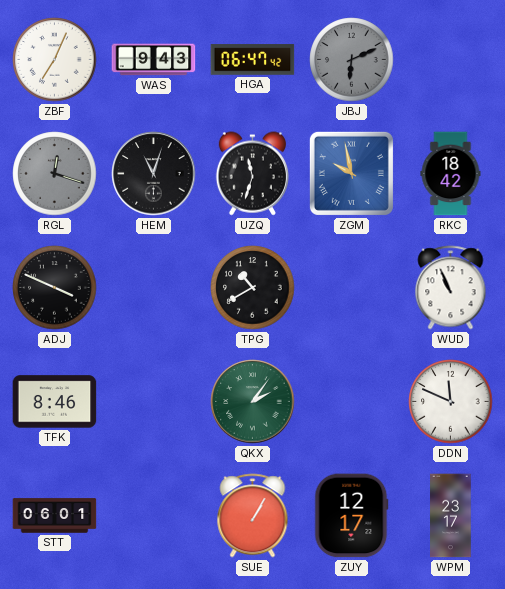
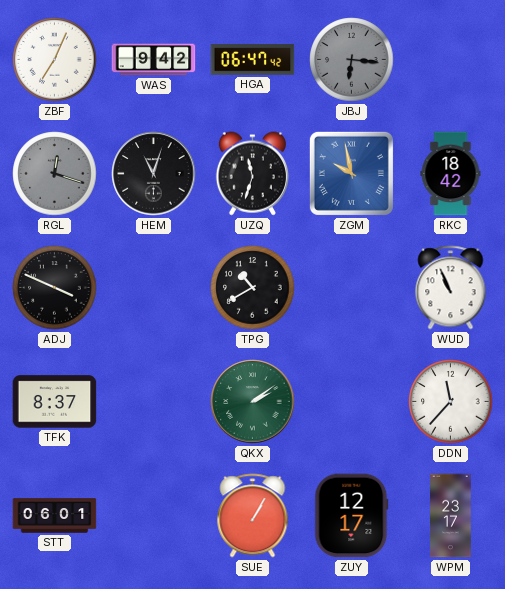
WAS: 9:43 -> 9:42 (154, 60)
JBJ: 6:11 -> 6:16 (352, 60)
TFK: 8:46 -> 8:37 (55, 402)
QKX: 2:06 -> 2:09 (253, 402)
DDN: 11:49 -> 11:37 (451, 402)
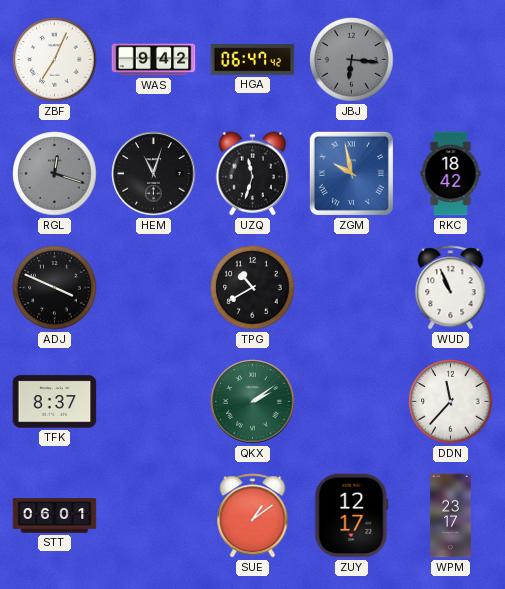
SUE: 1:05 -> 1:09 (253, 516)
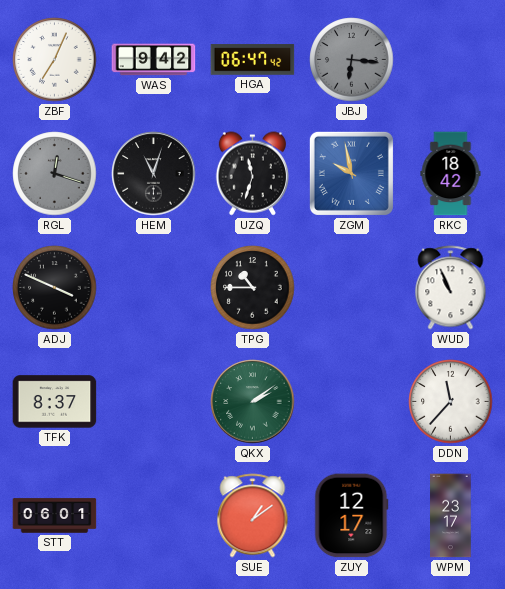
TPG: 10:40 -> 10:45 (253, 288)
